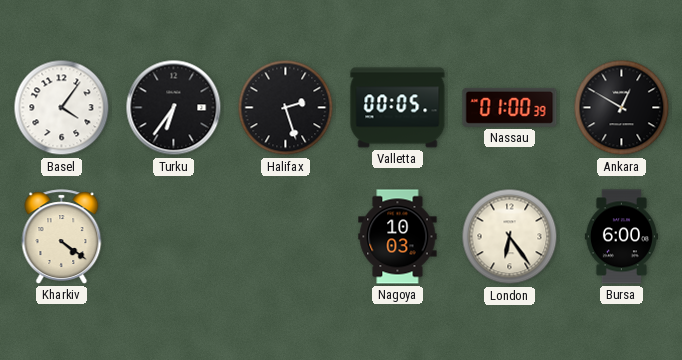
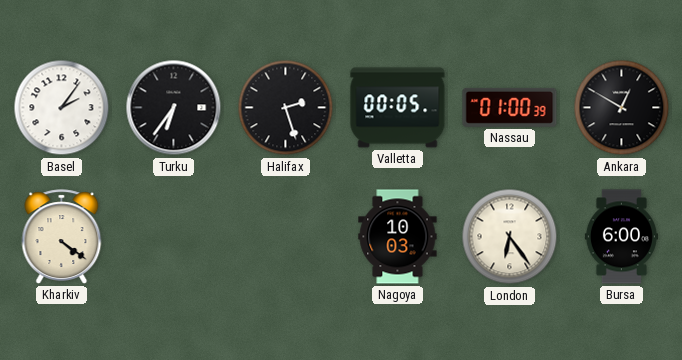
Basel: 4:06 -> 2:06 (62, 108)
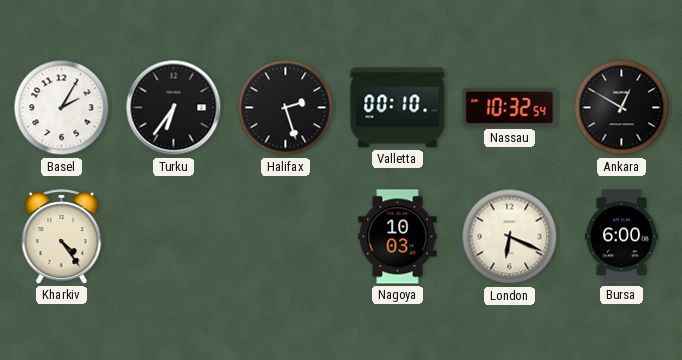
Basel: 2:06 -> 2:05 (62, 108)
Valletta: 00:05 -> 00:10 (398, 108)
Nassau: 01:00 -> 10:32 (510, 107)
Kharkiv: 4:21 -> 4:24 (62, 237)
London: 6:24 -> 6:19 (510, 237)
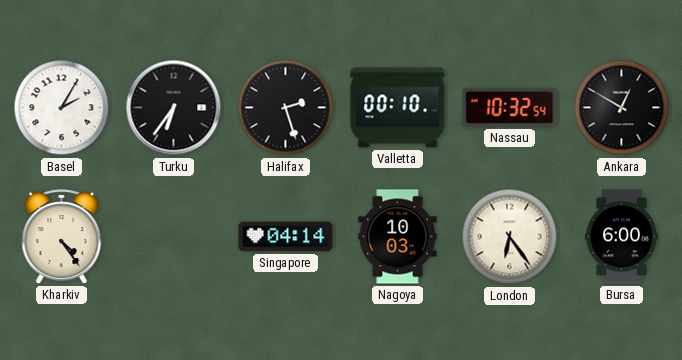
Singapore: none -> 04:14 (286, 237)
London: 6:19 -> 6:24 (510, 237)
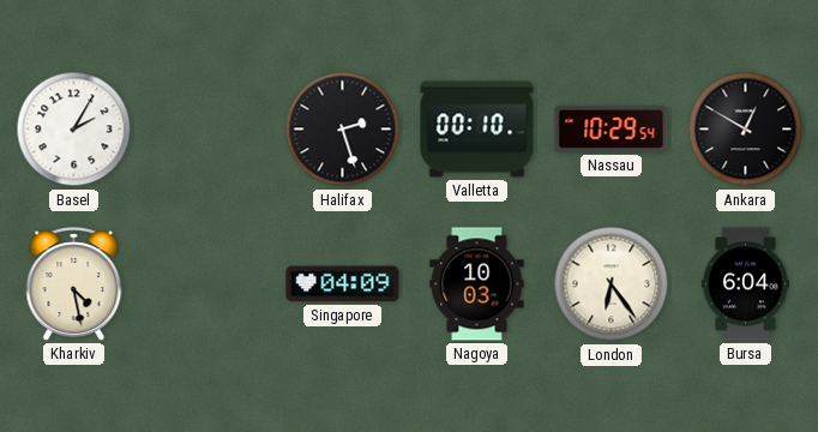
Turku: 6:36 -> none (174, 108)
Nassau: 10:32 -> 10:29 (612, 128)
Kharkiv: 4:24 -> 4:28 (74, 284)
Singapore: 04:14 -> 04:09 (343, 284)
Bursa: 6:00 -> 6:04 (745, 284)
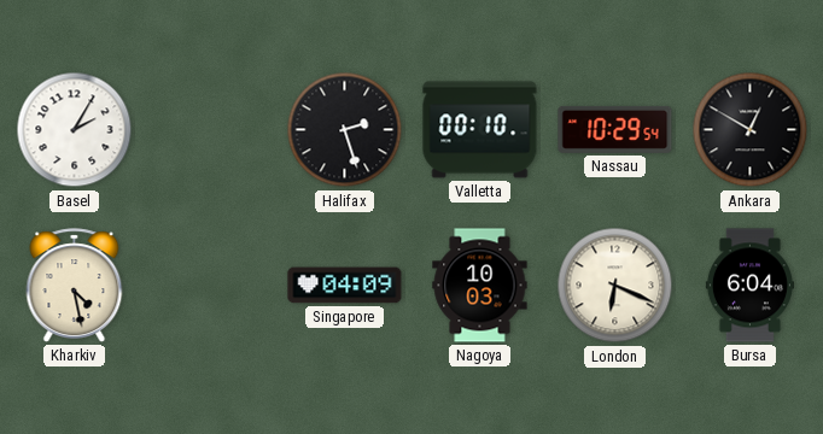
London: 6:24 -> 6:19 (615, 286)
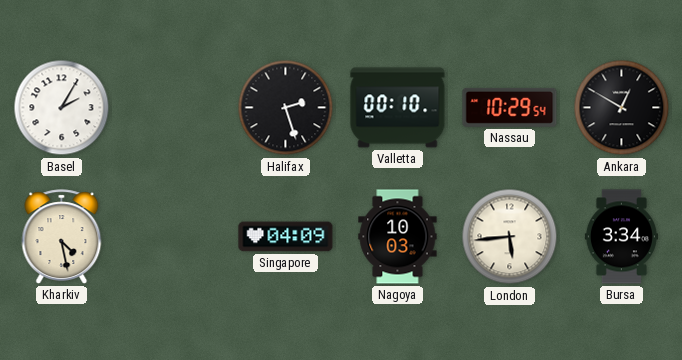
London: 6:19 -> 5:44 (510, 237)
Bursa: 6:04 -> 3:34 (621, 237)
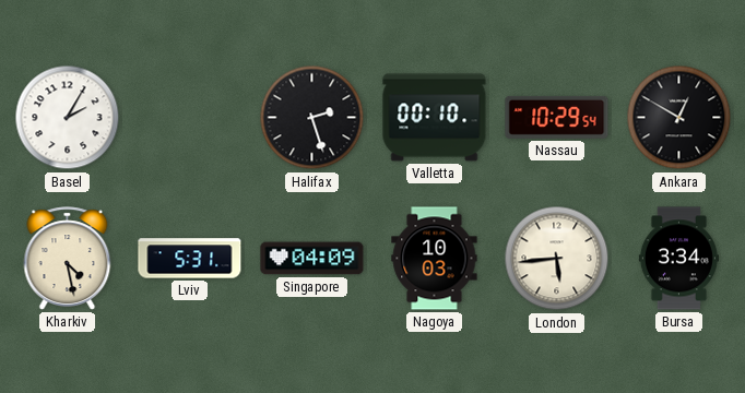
Lviv: none -> 5:31 (190, 259)
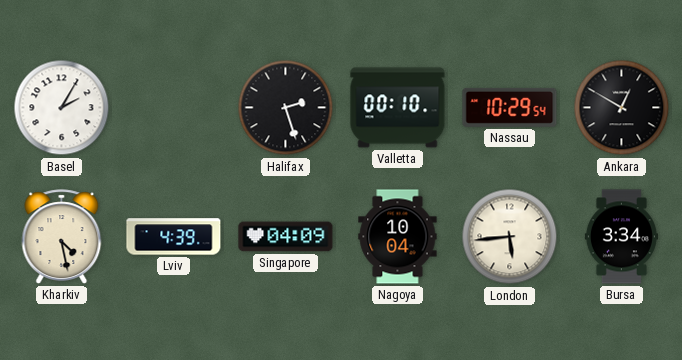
Lviv: 5:31 -> 4:39 (174, 237)
Nagoya: 10:03 -> 10:04 (398, 237)
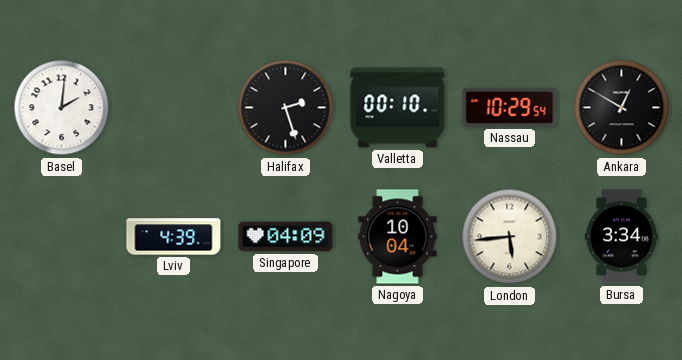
Basel: 2:05 -> 2:01 (62, 108)
Kharkiv: 4:28 -> none (62, 237)
